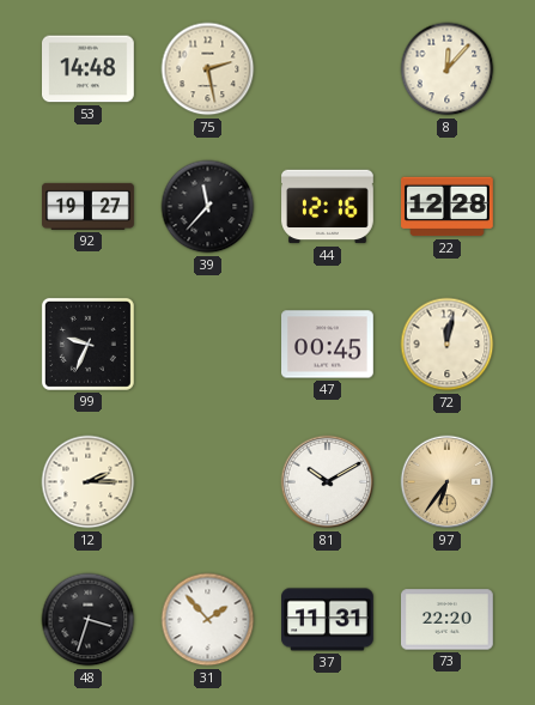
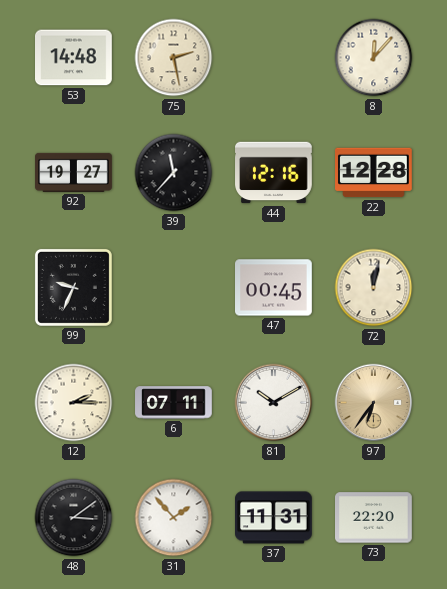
6: none -> 07:11 (174, 403)
48: 3:33 -> 3:09 (74, 518)
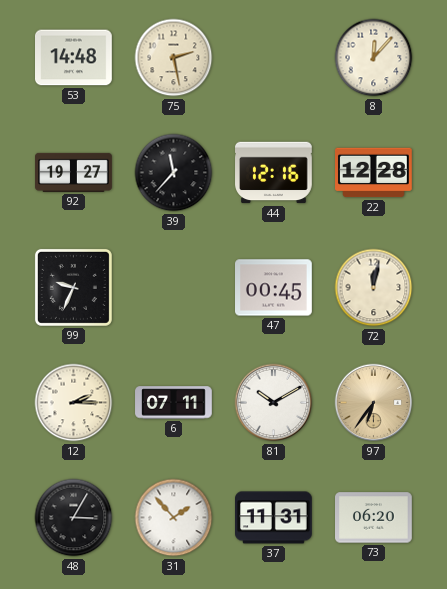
48: 3:09 -> 3:05 (74, 518)
73: 22:20 -> 06:20 (374, 518)
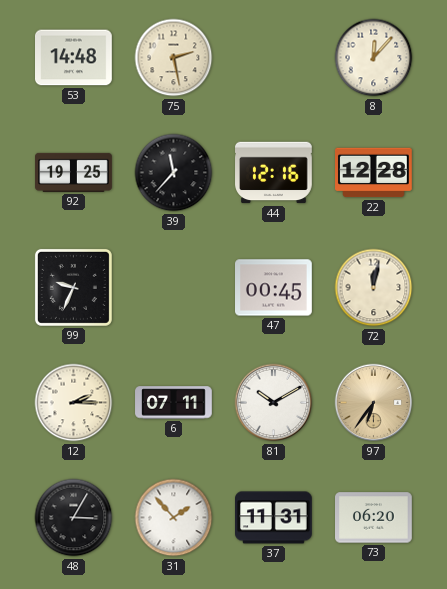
92: 19:27 -> 19:25 (74, 172)
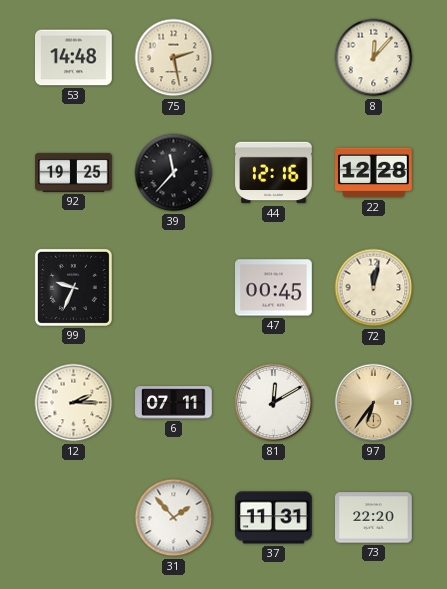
81: 10:10 -> 12:10 (274, 403)
48: 3:05 -> none (74, 518)
73: 06:20 -> 22:20 (374, 518)
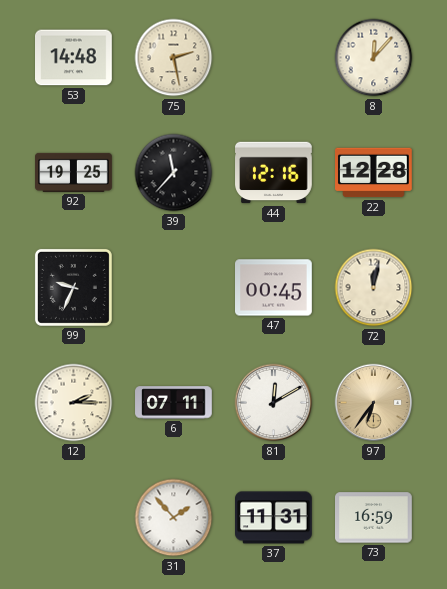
73: 22:20 -> 16:59 (374, 518)
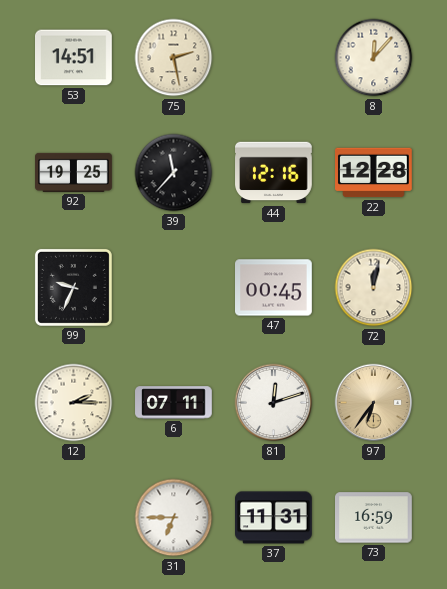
53: 14:48 -> 14:51 (74, 58)
81: 12:10 -> 12:12 (274, 403)
31: 1:53 -> 6:45 (174, 518)
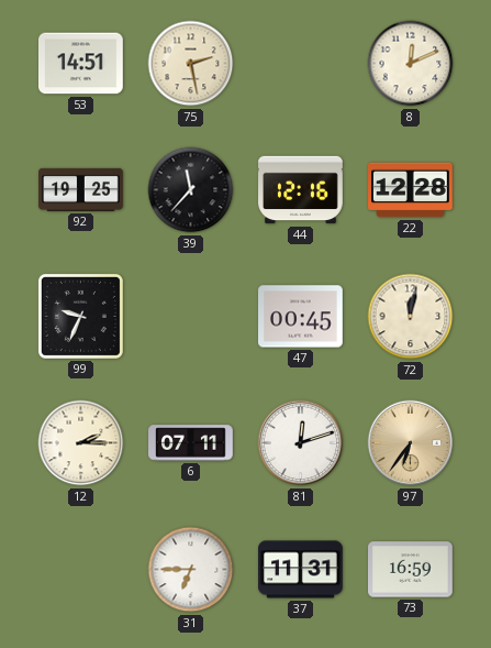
8: 12:07 -> 12:11 (411, 64)
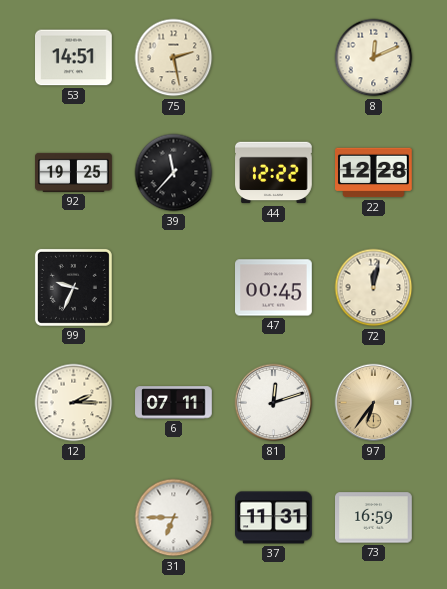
44: 12:16 -> 12:22 (274, 173)
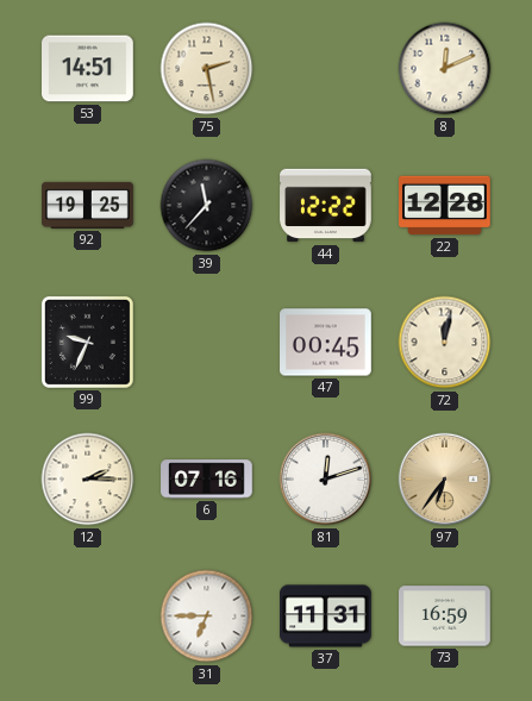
6: 07:11 -> 07:16 (207, 480)
